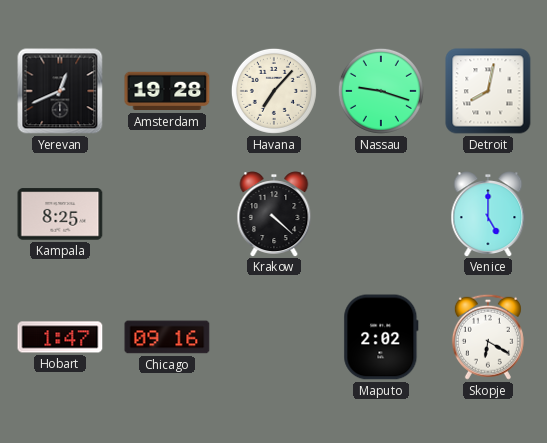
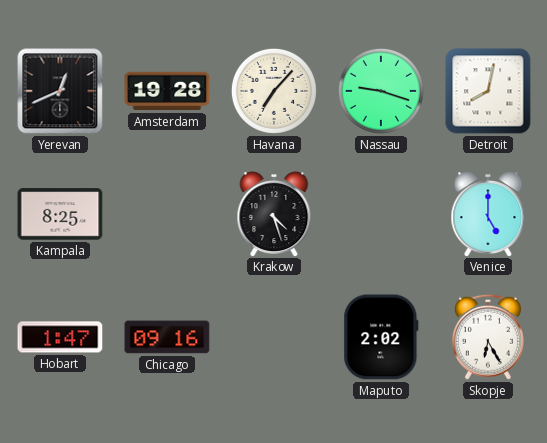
Krakow: 4:22 -> 4:27 (274, 214)
Skopje: 6:20 -> 6:25 (488, 337)
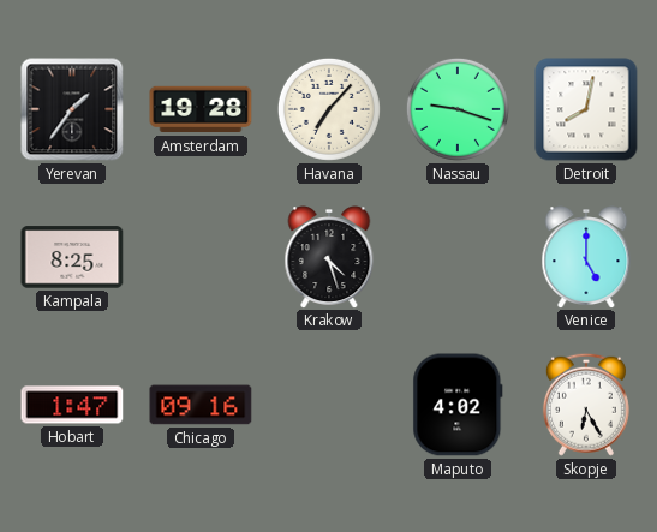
Yerevan: 12:41 -> 1:36 (72, 109)
Maputo: 2:02 -> 4:02 (458, 405)
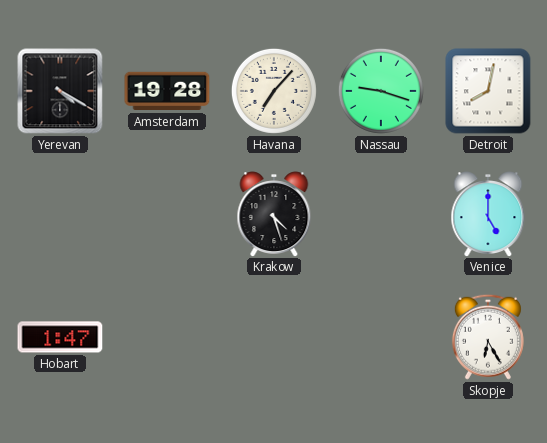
Yerevan: 1:36 -> 4:20 (60, 91)
Kampala: 8:25 -> none (72, 257)
Chicago: 09:16 -> none (201, 405)
Maputo: 4:02 -> none (458, 405)
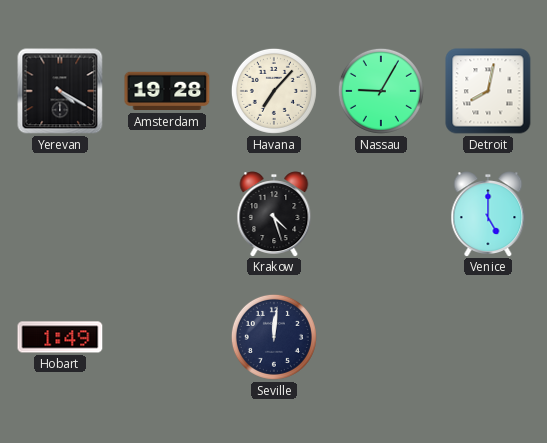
Nassau: 9:18 -> 9:05 (381, 91)
Hobart: 1:47 -> 1:49 (60, 337)
Seville: none -> 12:01 (274, 337)
Skopje: 6:25 -> none (488, 337)
